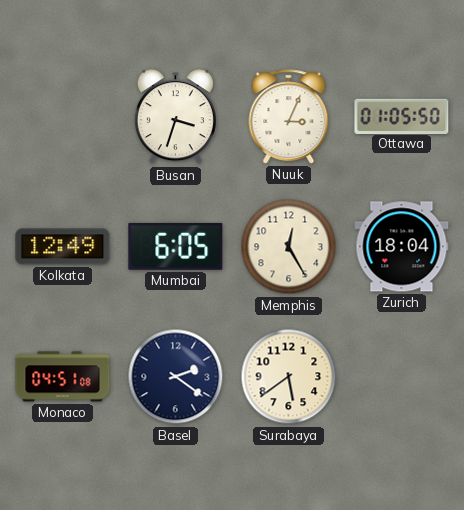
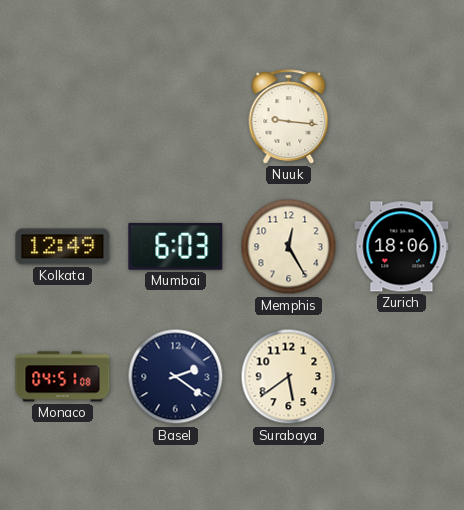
Busan: 3:33 -> none (175, 117)
Nuuk: 3:04 -> 9:16 (289, 117)
Ottawa: 01:05 -> none (402, 116)
Mumbai: 6:05 -> 6:03 (176, 246)
Zurich: 18:04 -> 18:06 (402, 247)
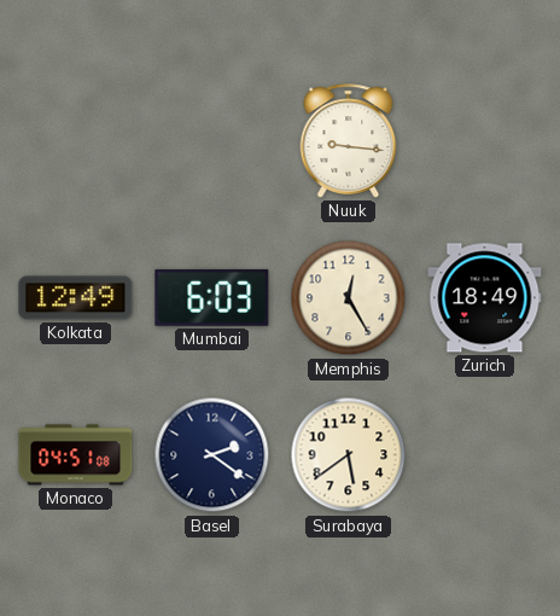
Zurich: 18:06 -> 18:49 (485, 298)
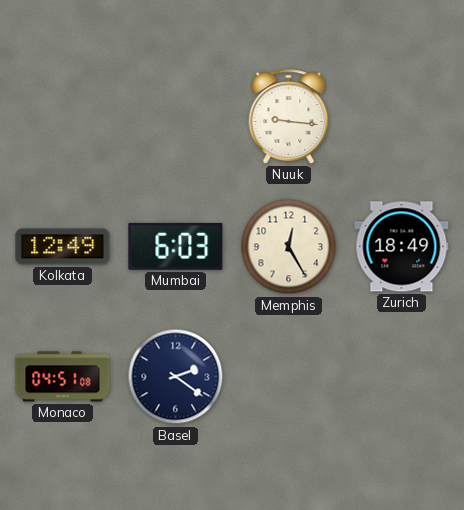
Surabaya: 5:39 -> none (349, 455)
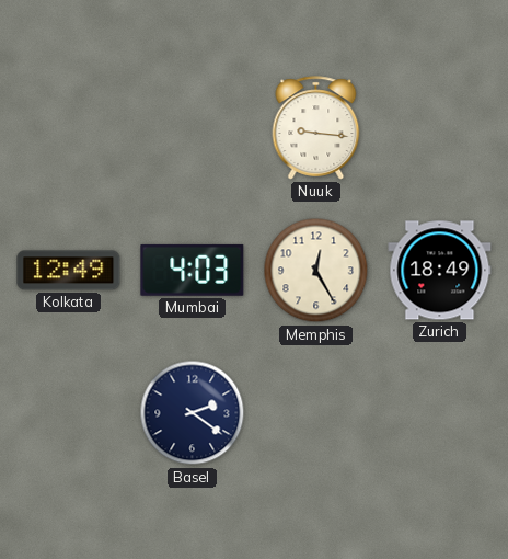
Mumbai: 6:03 -> 4:03 (193, 270)
Monaco: 04:51 -> none (63, 377)
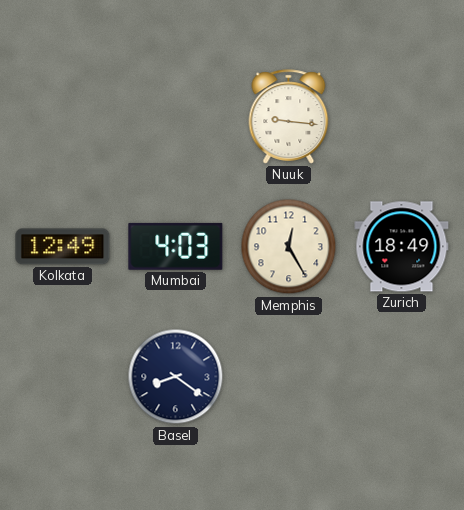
Basel: 2:21 -> 8:21 (176, 377)
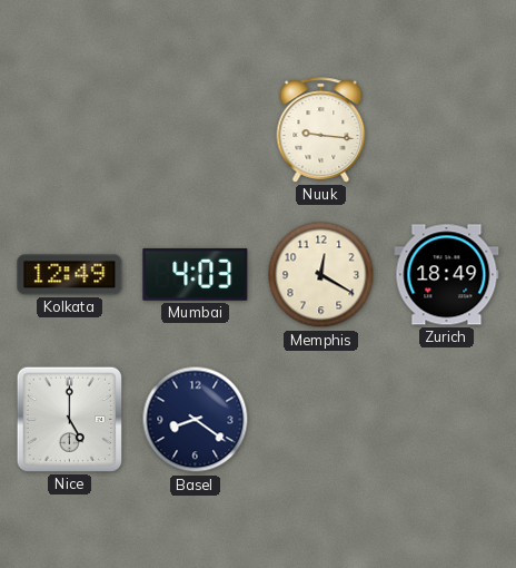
Memphis: 12:25 -> 12:20 (321, 275)
Nice: none -> 5:00 (69, 419)
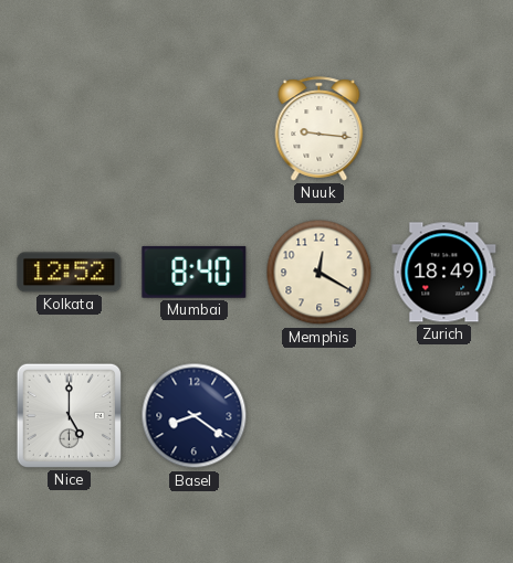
Kolkata: 12:49 -> 12:52 (70, 273)
Mumbai: 4:03 -> 8:40 (195, 272)
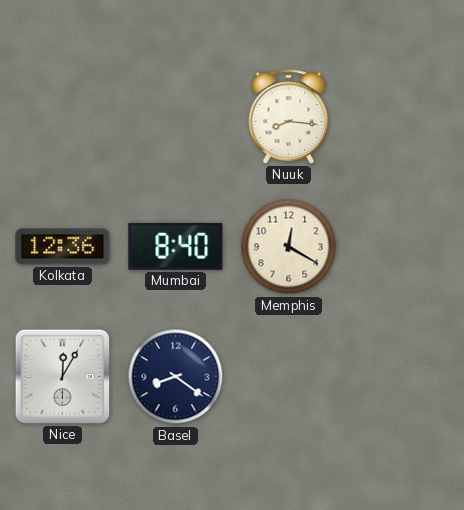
Nuuk: 9:16 -> 8:16 (289, 117)
Kolkata: 12:52 -> 12:36 (63, 247)
Zurich: 18:49 -> none (444, 273)
Nice: 5:00 -> 12:05 (62, 376)
